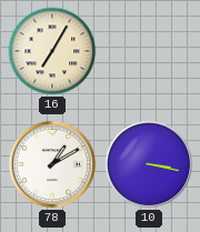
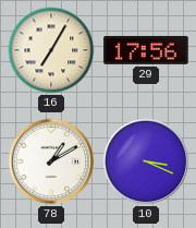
29: none -> 17:56 (146, 50)
10: 3:17 -> 3:19 (146, 161)
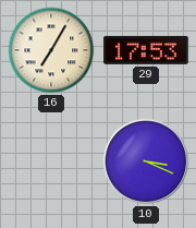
29: 17:56 -> 17:53 (146, 50)
78: 1:10 -> none (51, 161)
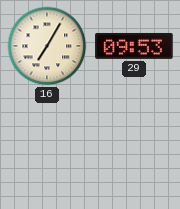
29: 17:53 -> 09:53 (134, 46)
10: 3:19 -> none (146, 161)
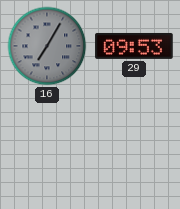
16 dial: cream -> grey (47, 46)
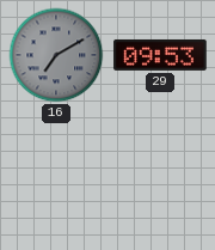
16: 7:05 -> 7:10 (56, 55)
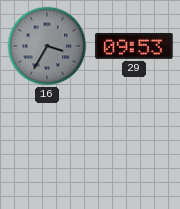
16: 7:10 -> 3:35 (47, 46)
